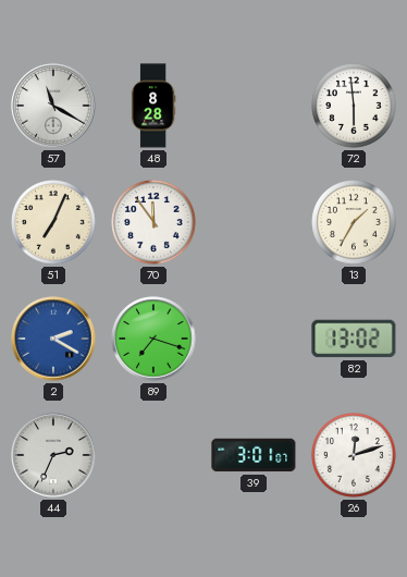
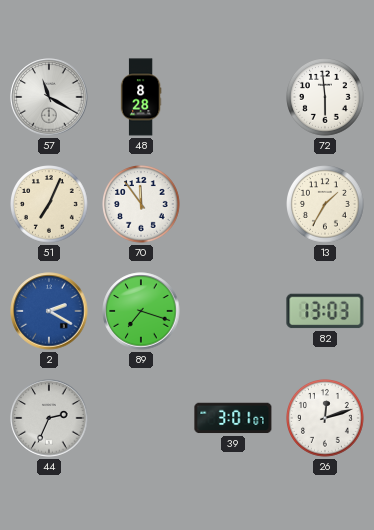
82: 13:02 -> 13:03 (325, 311)
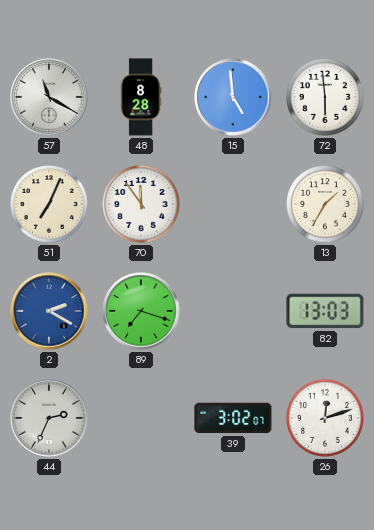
15: none -> 4:59 (233, 97)
39: 3:01 -> 3:02 (233, 418)
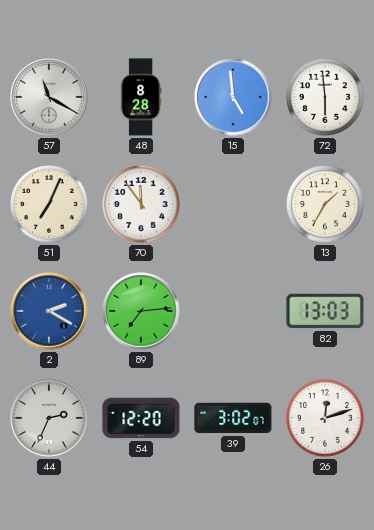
89: 7:18 -> 7:14 (141, 311)
54: none -> 12:20 (141, 418)
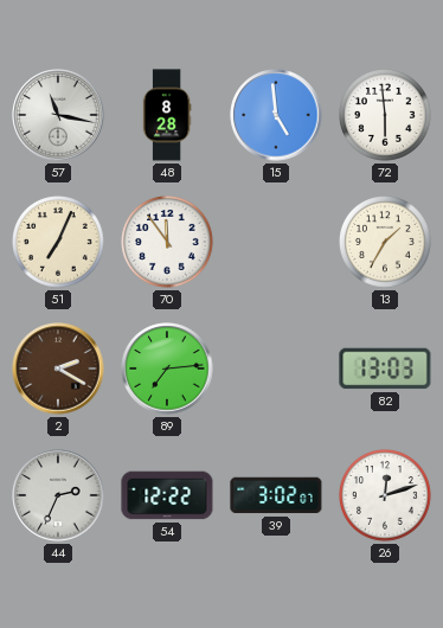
57: 11:20 -> 11:17 (58, 115)
2 dial: blue -> brown (58, 369)
54: 12:20 -> 12:22 (167, 495)
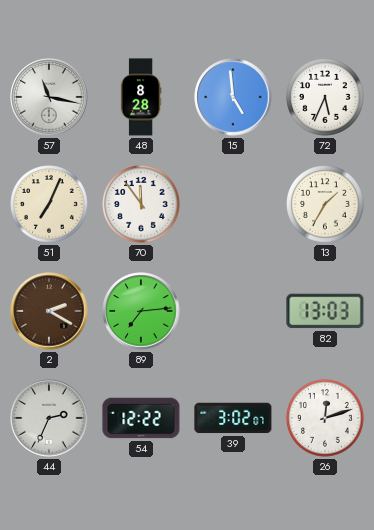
72: 5:59 -> 5:34 (326, 98)
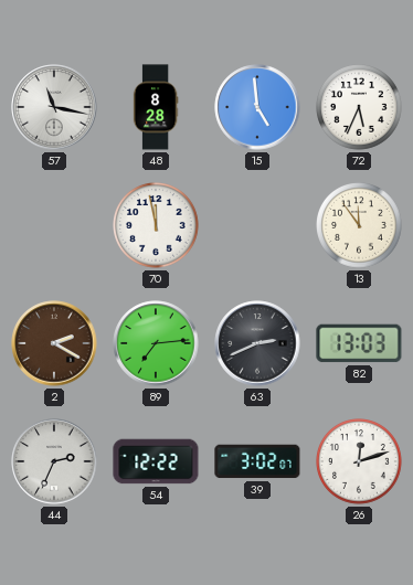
51: 7:04 -> none (50, 205)
70: 11:54 -> 11:58 (157, 226)
13: 1:35 -> 11:54 (360, 226)
63: none -> 2:41 (257, 343)
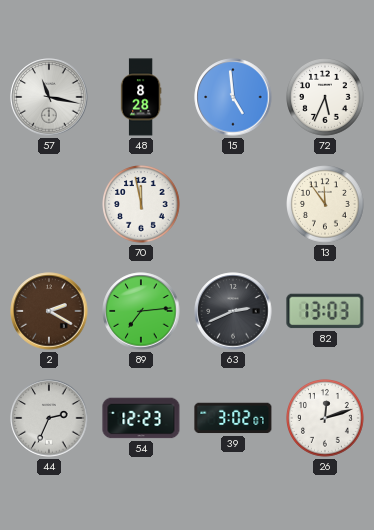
54: 12:22 -> 12:23 (141, 418)
